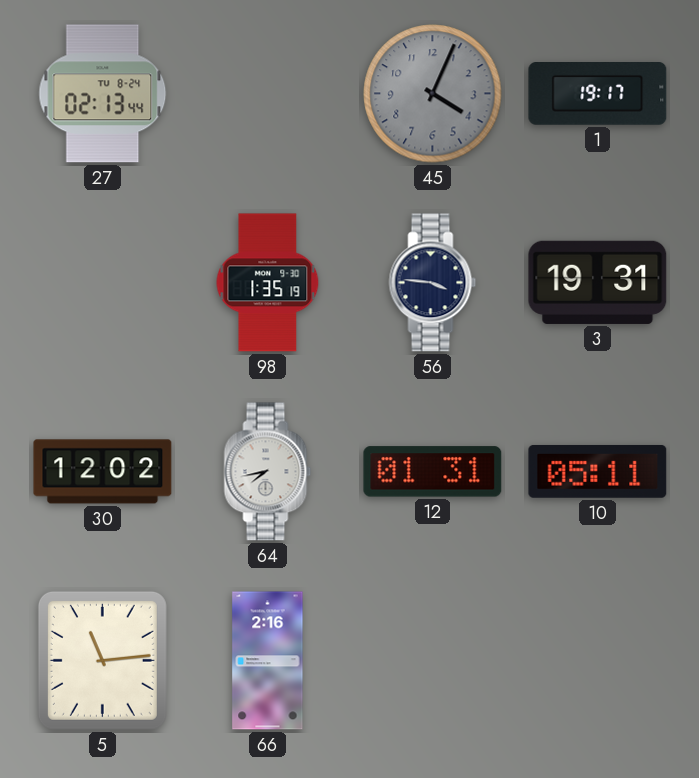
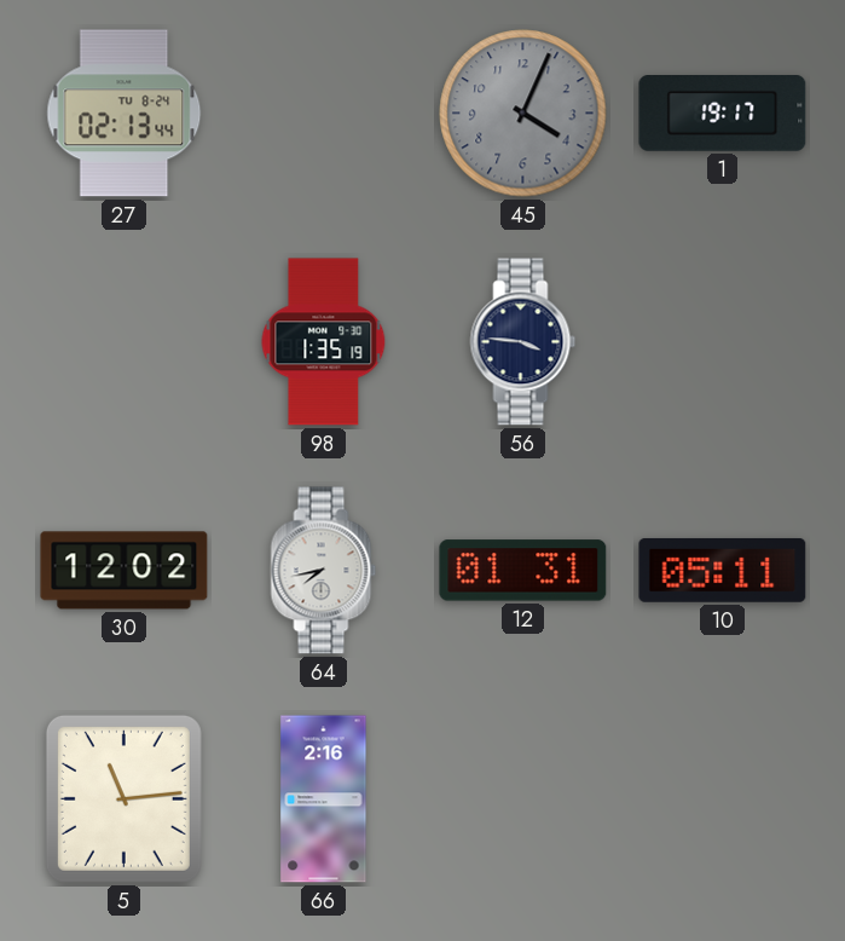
3: 19:31 -> none (598, 282)
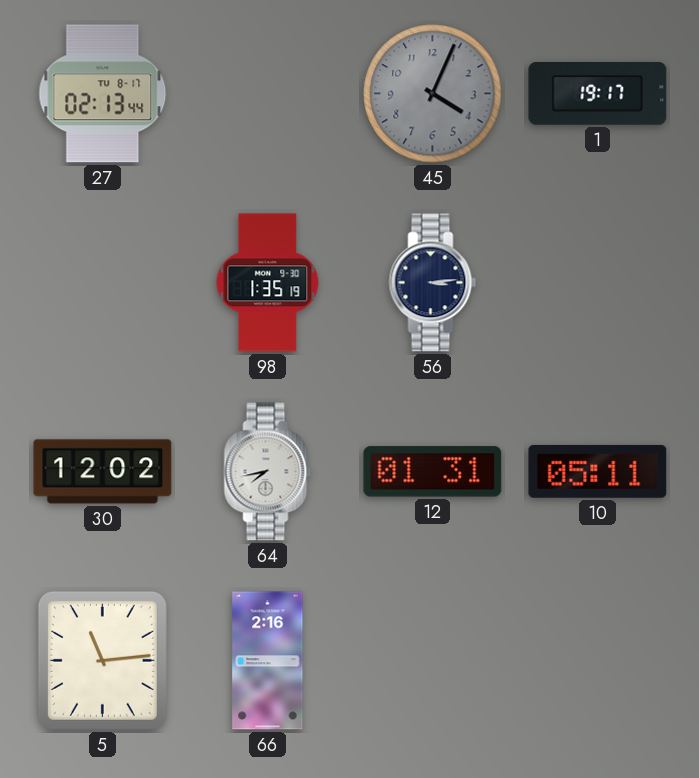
27 date: TU 8-24 -> TU 8-17 (103, 94)
56: 3:46 -> 3:14 (433, 283)
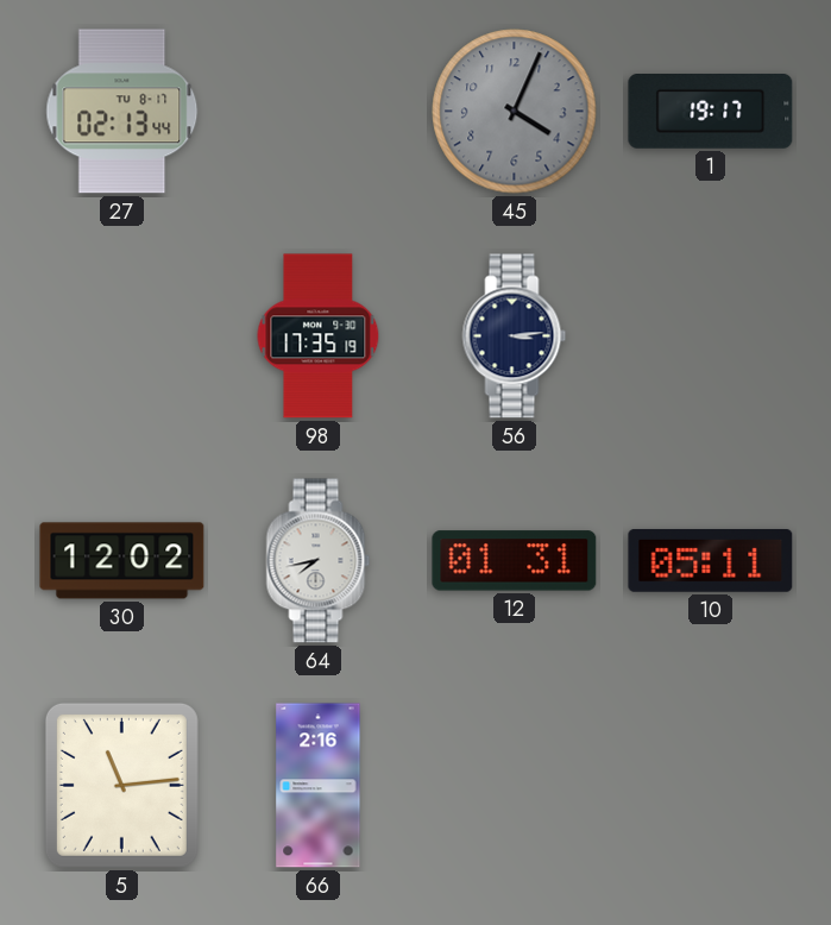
98: 1:35 -> 17:35 (319, 336)
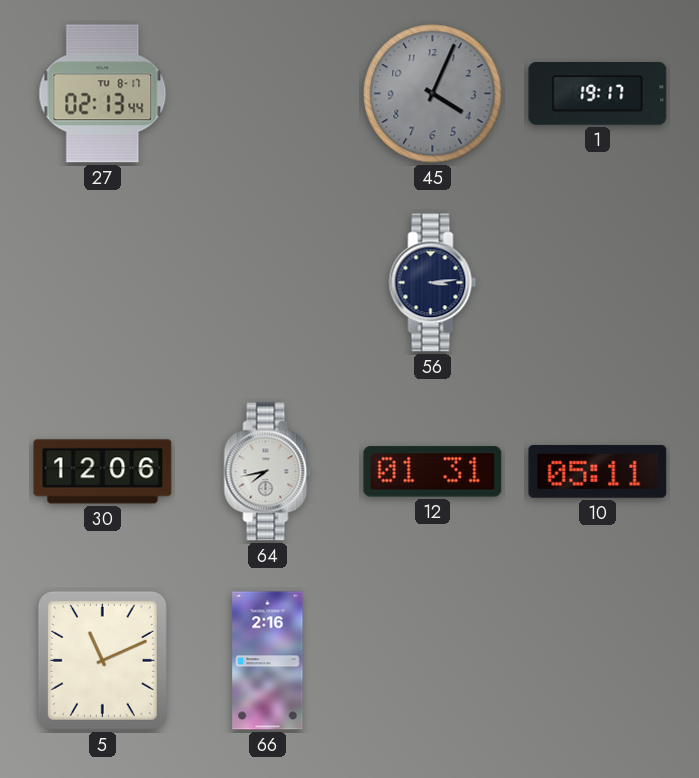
98: 17:35 -> none (319, 336)
30: 12:02 -> 12:06 (103, 472)
5: 11:14 -> 11:11 (102, 660)
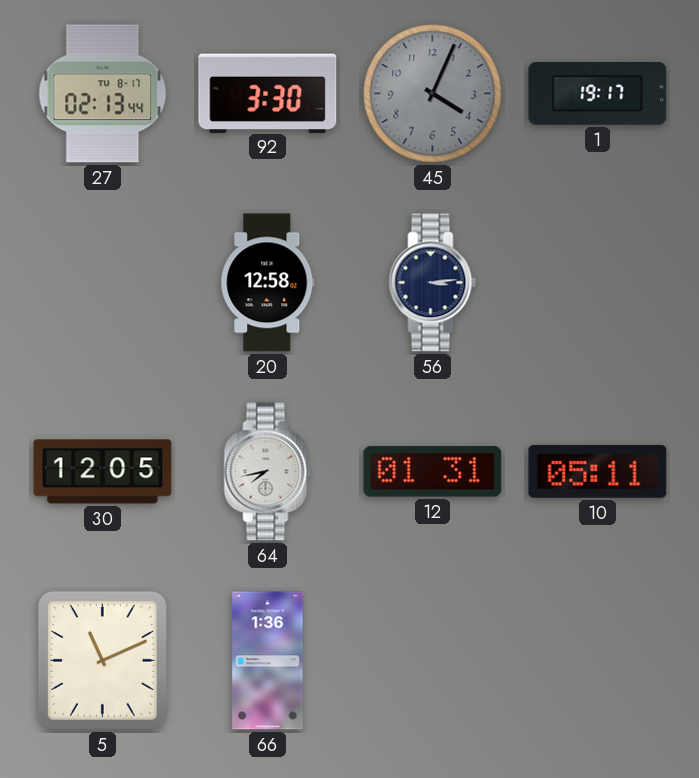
92: none -> 3:30 (268, 93)
20: none -> 12:58 (268, 283)
30: 12:06 -> 12:05 (103, 472)
66: 2:16 -> 1:36 (268, 661)
